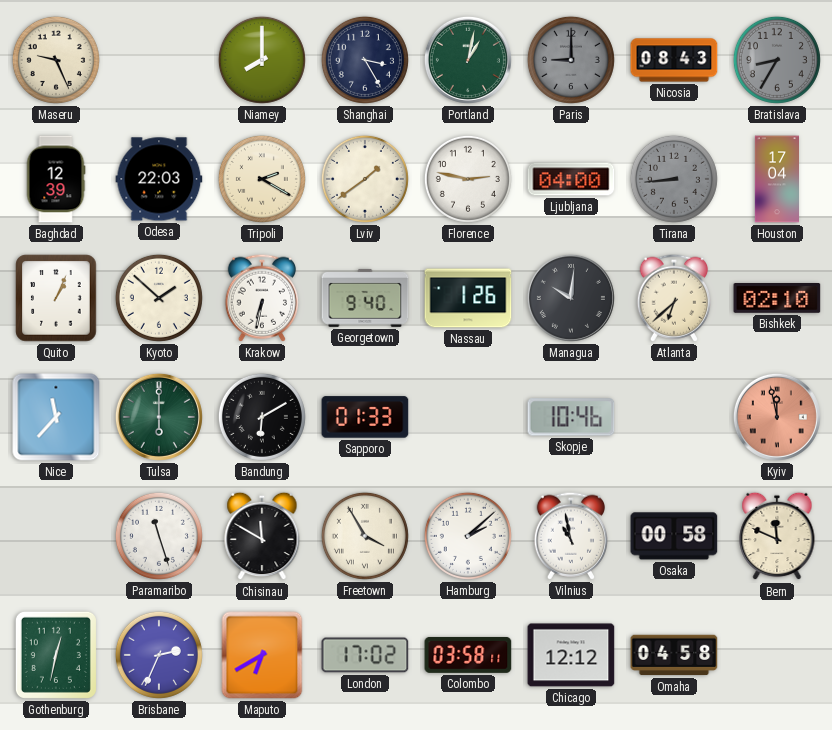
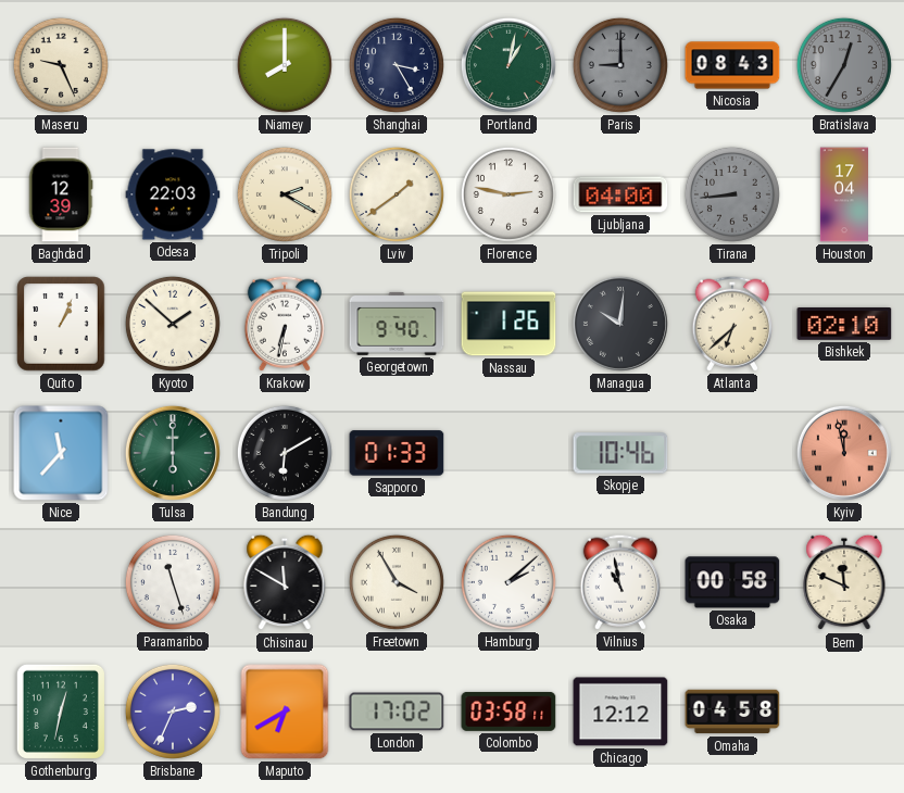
Bratislava: 8:35 -> 12:35 (844, 65)
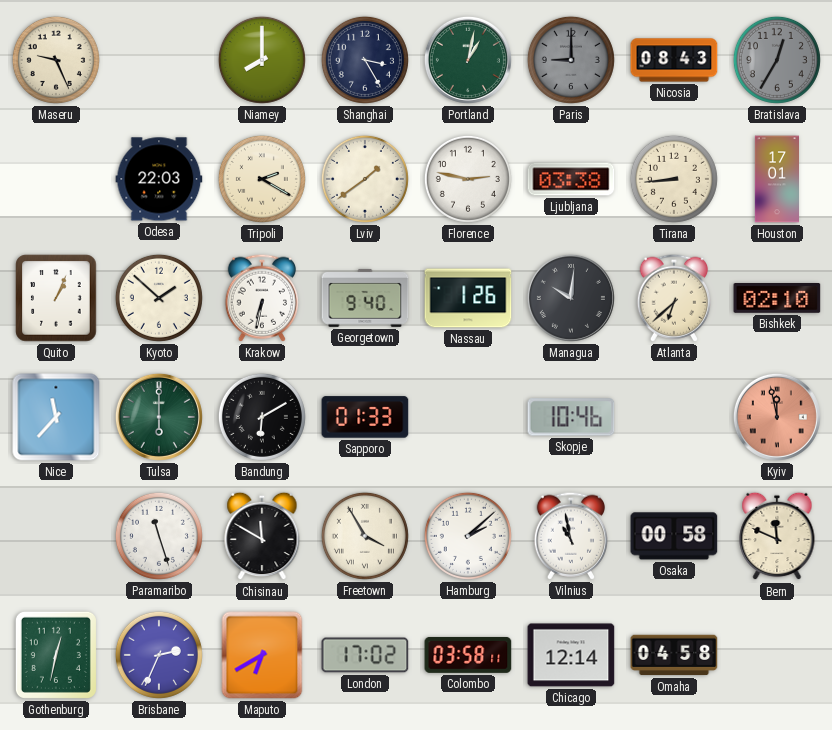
Baghdad: 12:39 -> none (61, 194)
Ljubljana: 04:00 -> 03:38 (571, 179)
Tirana dial: grey -> cream (674, 179)
Houston: 17:04 -> 17:01 (776, 179)
Chicago: 12:12 -> 12:14 (571, 655)
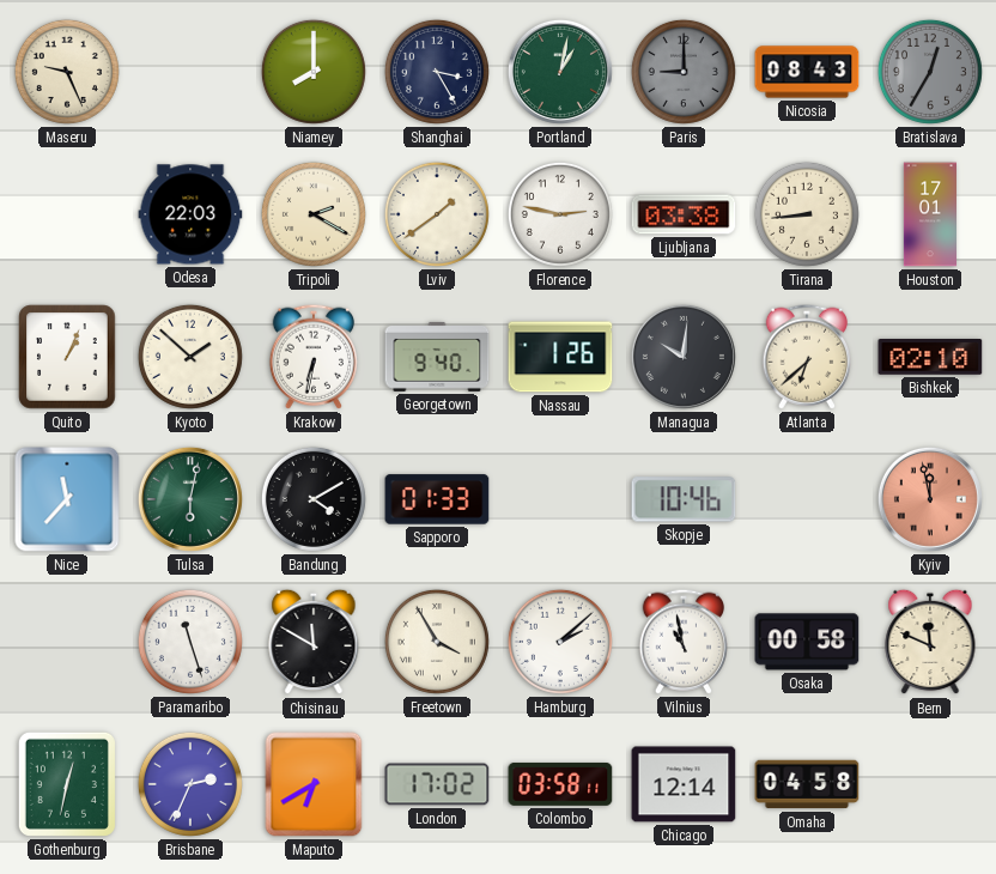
Tulsa: 6:00 -> 6:02 (190, 499)
Bandung: 6:10 -> 4:10 (314, 499)
